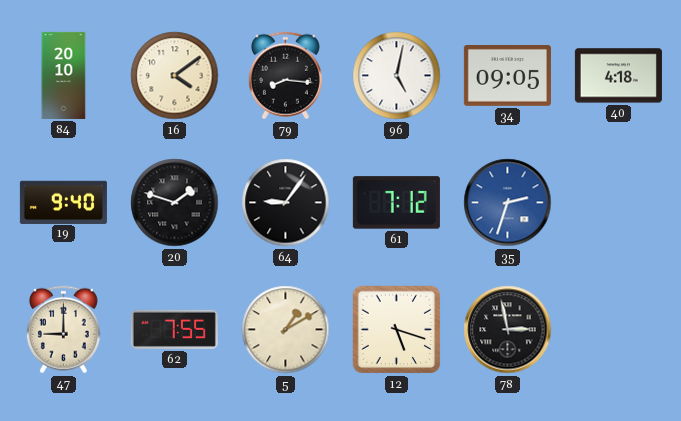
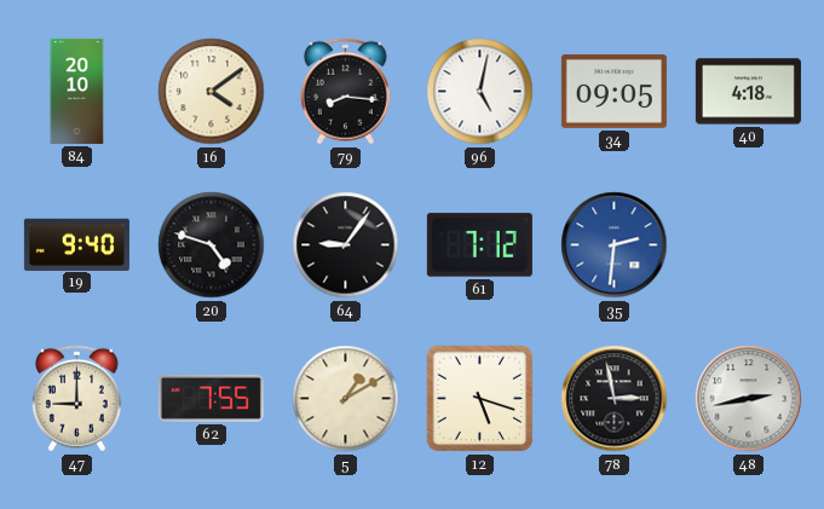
20: 1:48 -> 4:48 (212, 245)
35: 2:33 -> 2:31 (615, 245)
48: none -> 2:43 (749, 399)
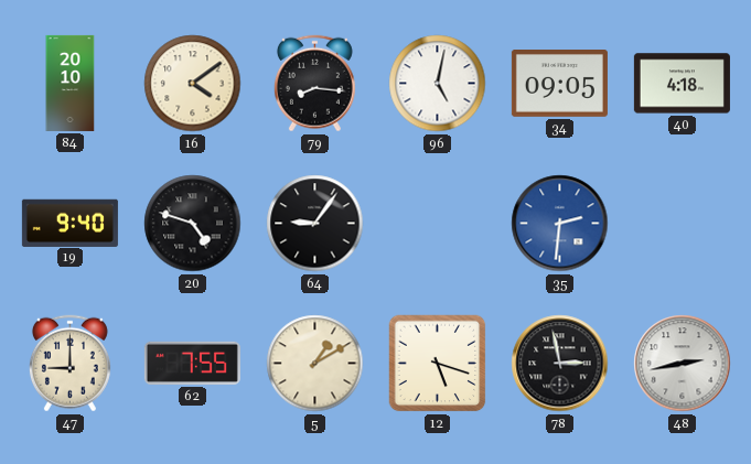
61: 7:12 -> none (479, 245)
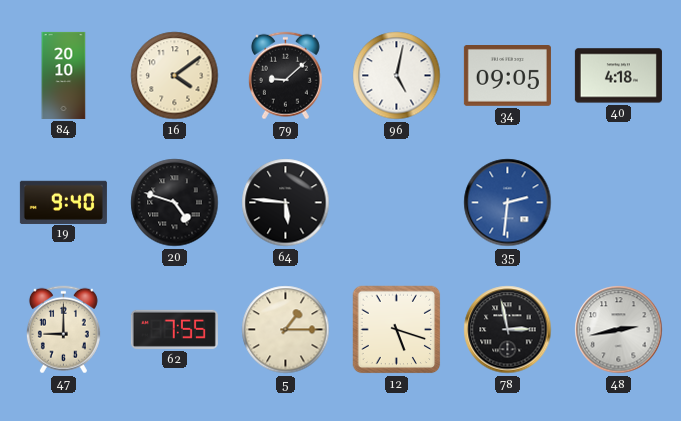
79: 8:16 -> 9:08 (285, 76)
64: 9:06 -> 5:46 (286, 203)
5: 1:10 -> 1:15 (286, 330)
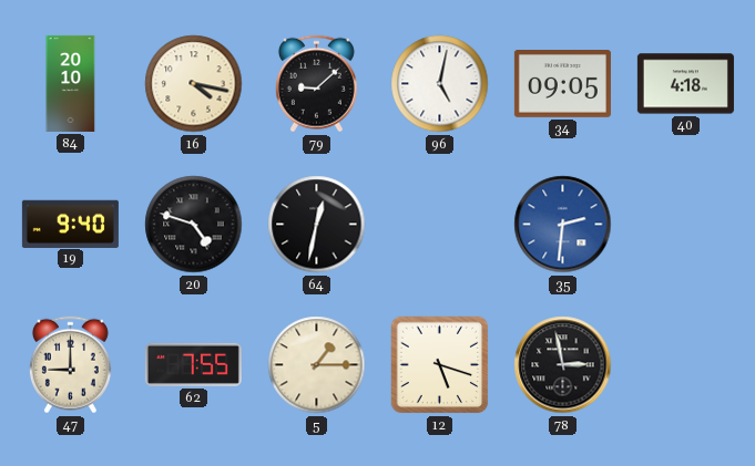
16: 4:09 -> 4:17 (194, 84)
64: 5:46 -> 12:32 (317, 225)
48: 2:43 -> none (619, 330)
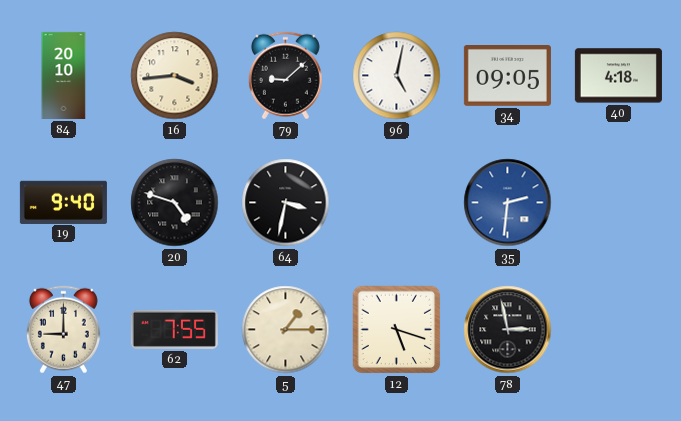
16: 4:17 -> 3:44 (175, 76)
64: 12:32 -> 3:32 (286, 203)
